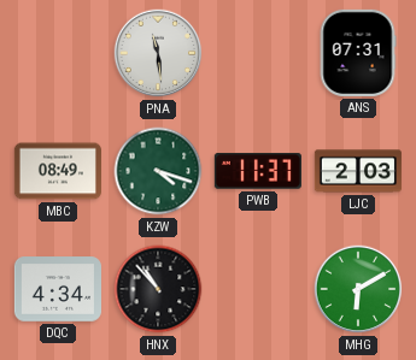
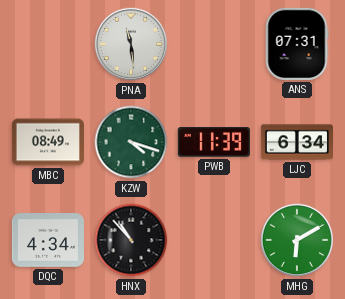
PWB: 11:37 -> 11:39 (214, 142)
LJC: 2:03 -> 6:34 (297, 142)
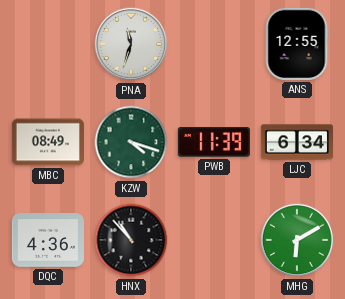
PNA: 11:29 -> 11:33 (131, 44)
ANS: 07:31 -> 12:55 (297, 44)
DQC: 4:34 -> 4:36 (48, 240)
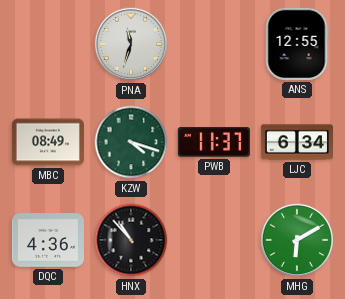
PWB: 11:39 -> 11:37 (214, 142)
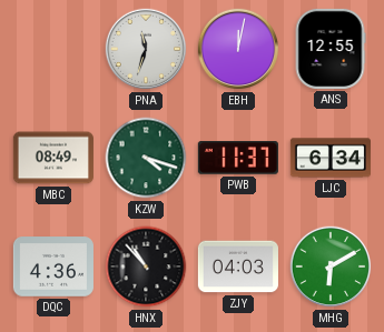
EBH: none -> 12:02 (238, 49)
ZJY: none -> 04:03 (238, 266)
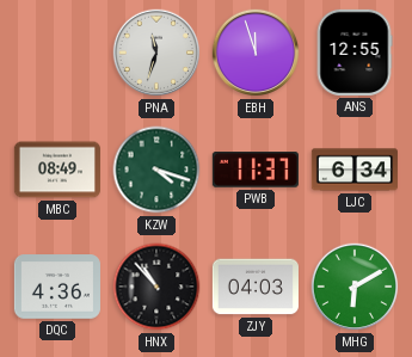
EBH: 12:02 -> 11:57 (256, 53)
